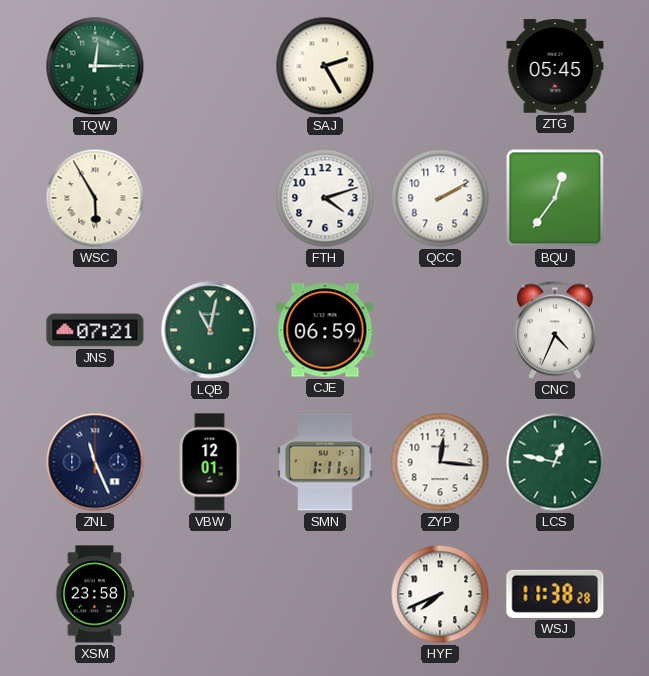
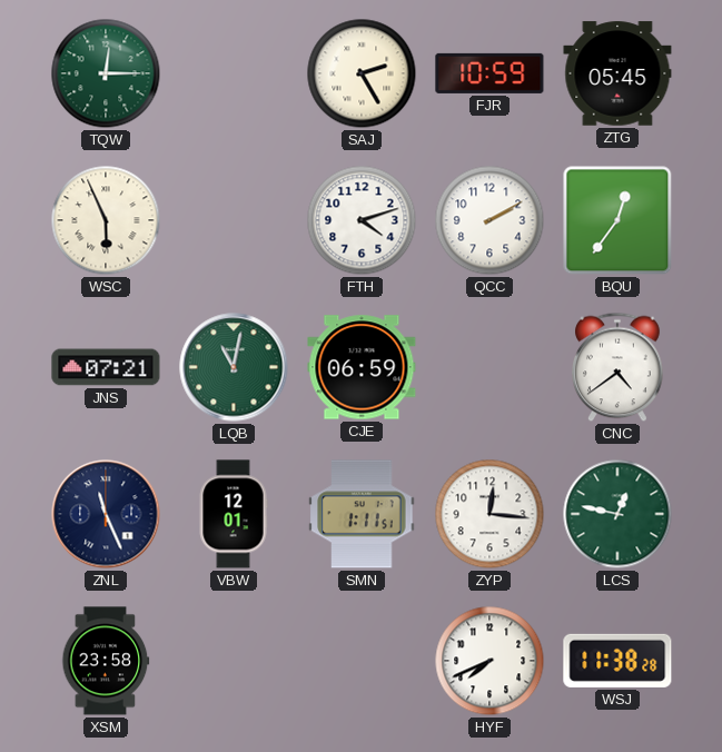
FJR: none -> 10:59 (489, 73)
WSC: 5:55 -> 5:56 (106, 220)
CNC: 4:34 -> 4:39 (619, 367)
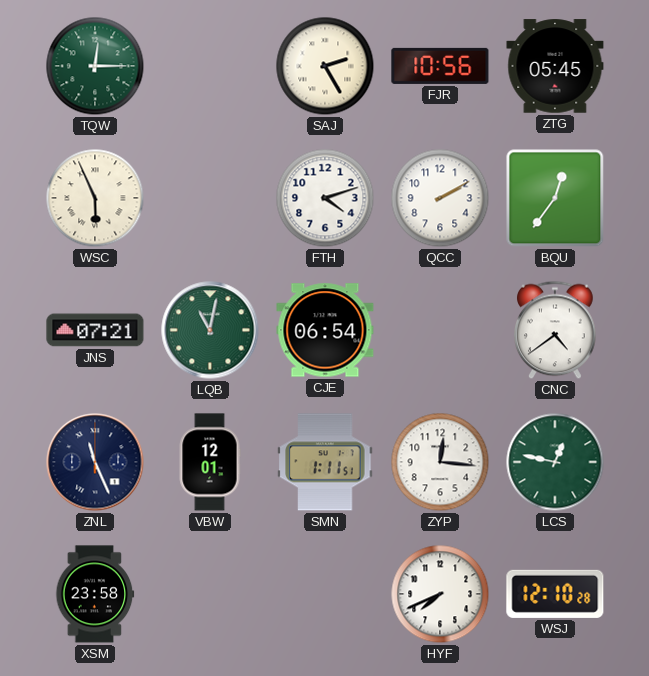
FJR: 10:59 -> 10:56 (440, 66)
CJE: 06:59 -> 06:54 (325, 330)
WSJ: 11:38 -> 12:10 (555, 594)
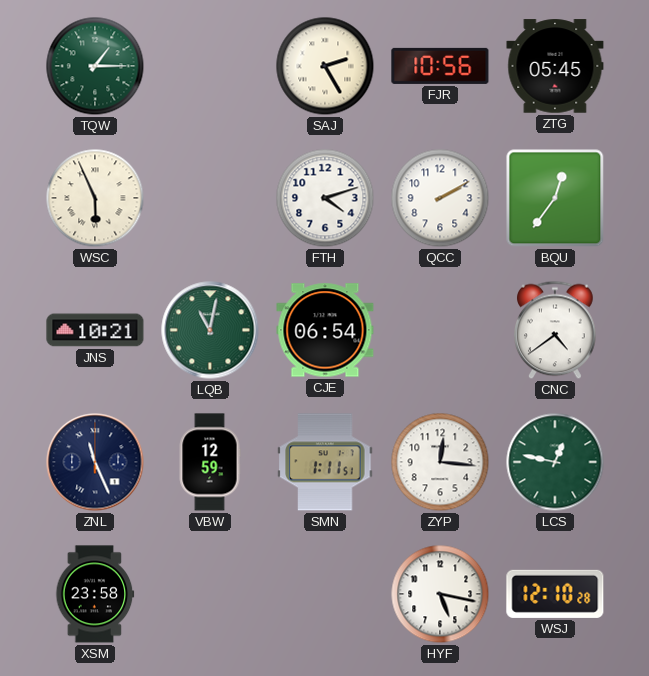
TQW: 12:15 -> 1:15 (95, 66)
JNS: 07:21 -> 10:21 (95, 330)
VBW: 12:01 -> 12:59 (210, 462)
HYF: 7:41 -> 5:17 (440, 594)
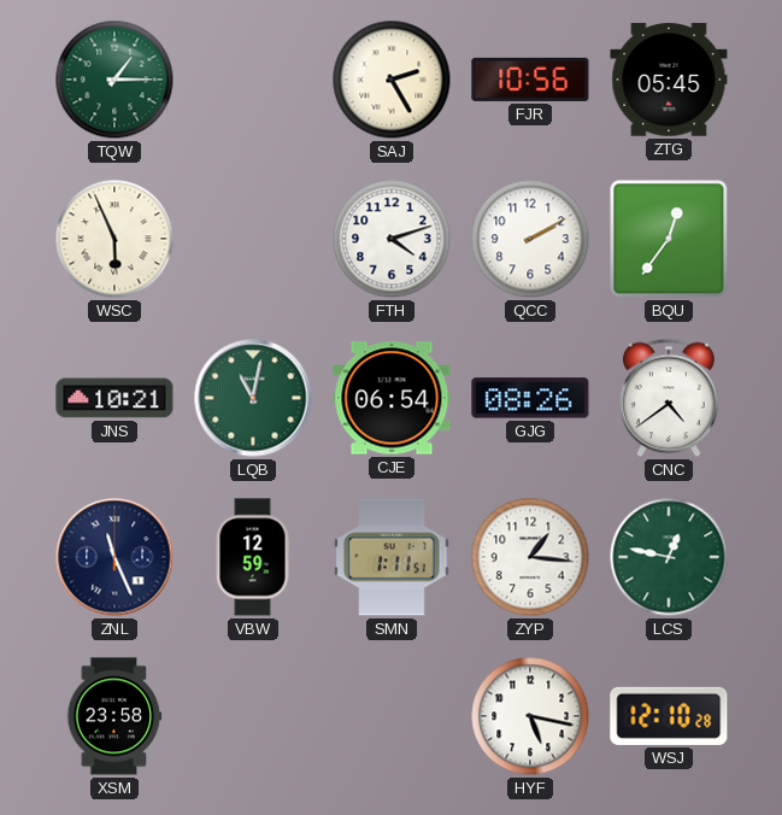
GJG: none -> 08:26 (530, 398)
ZYP: 12:16 -> 1:16 (530, 557)
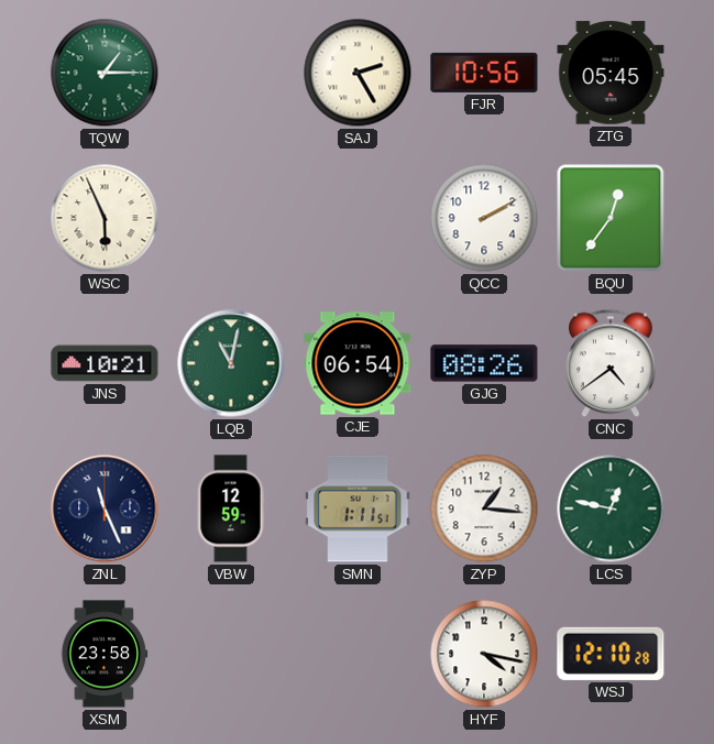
FTH: 4:12 -> none (392, 239)
HYF: 5:17 -> 4:17 (484, 654)
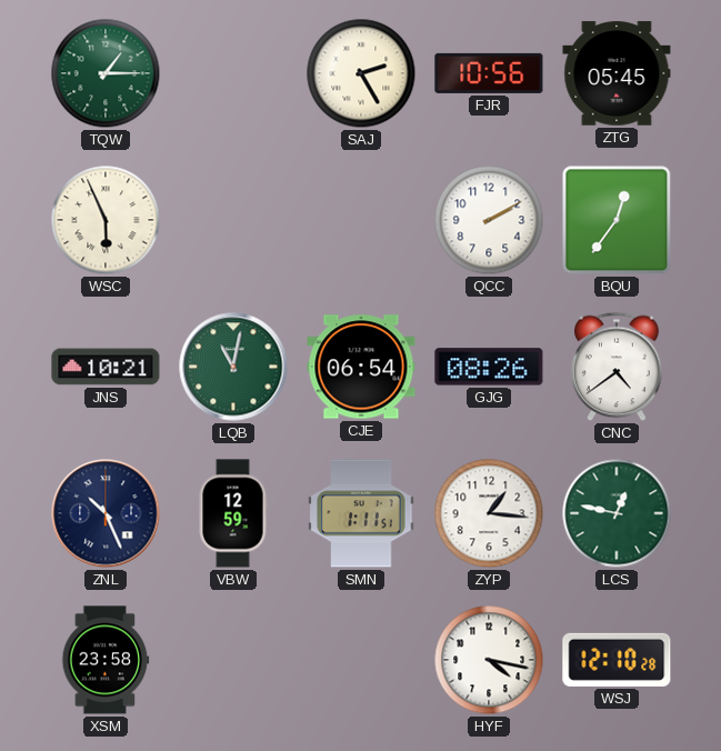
ZNL: 11:26 -> 10:26 (106, 513)
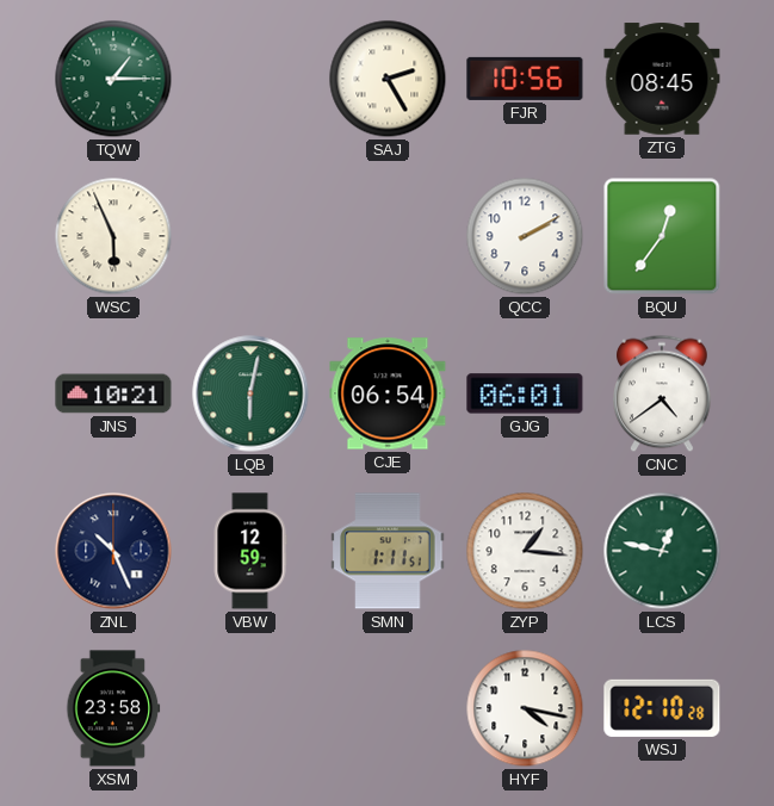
ZTG: 05:45 -> 08:45 (662, 79)
LQB: 11:02 -> 6:02 (250, 393)
GJG: 08:26 -> 06:01 (525, 393)
